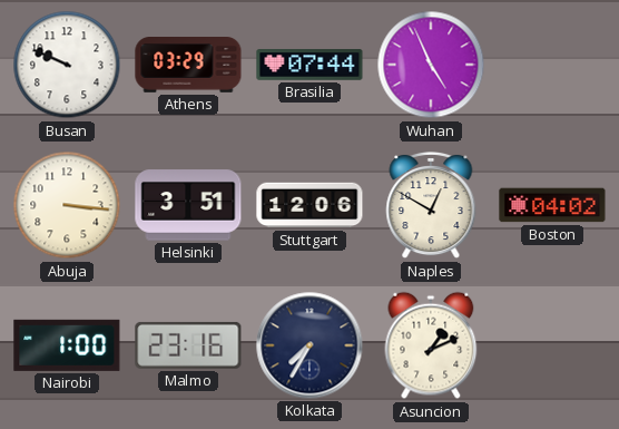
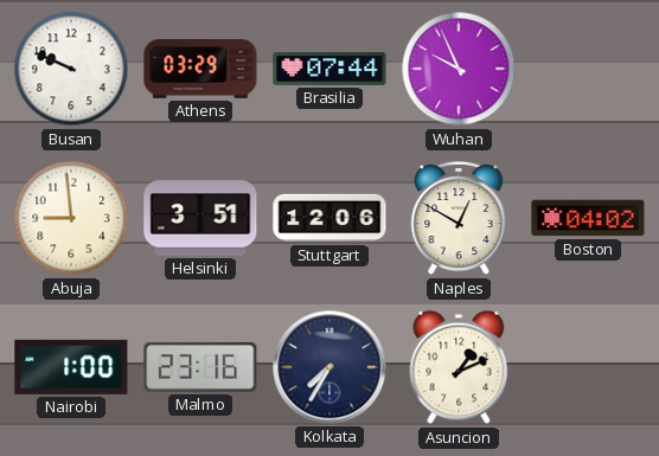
Wuhan: 4:56 -> 9:56 (459, 69)
Abuja: 3:16 -> 8:59 (71, 218)
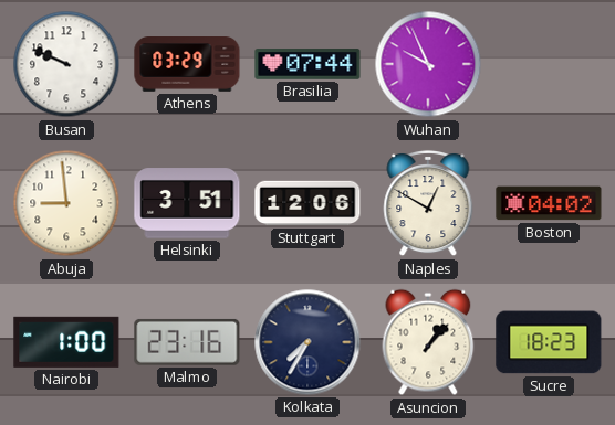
Asuncion: 1:11 -> 1:07 (428, 342)
Sucre: none -> 18:23 (549, 342)
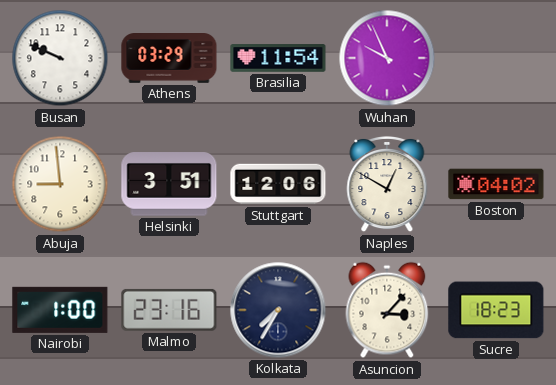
Brasilia: 07:44 -> 11:54 (278, 58)
Asuncion: 1:07 -> 3:07 (387, 310)
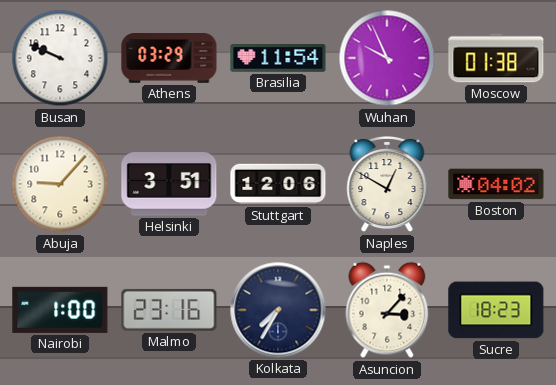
Moscow: none -> 01:38 (496, 58)
Abuja: 8:59 -> 9:07 (60, 184)
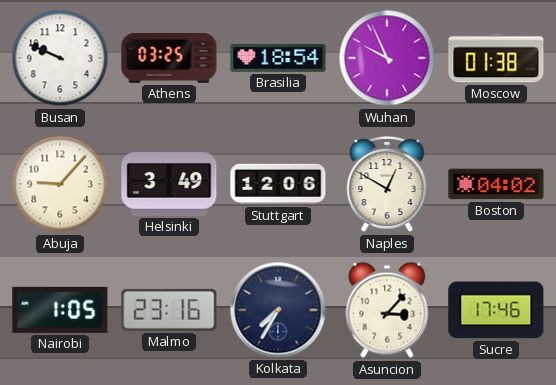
Athens: 03:29 -> 03:25 (169, 58)
Brasilia: 11:54 -> 18:54 (278, 58)
Helsinki: 3:51 -> 3:49 (169, 184)
Nairobi: 1:00 -> 1:05 (60, 310)
Sucre: 18:23 -> 17:46 (496, 310)
